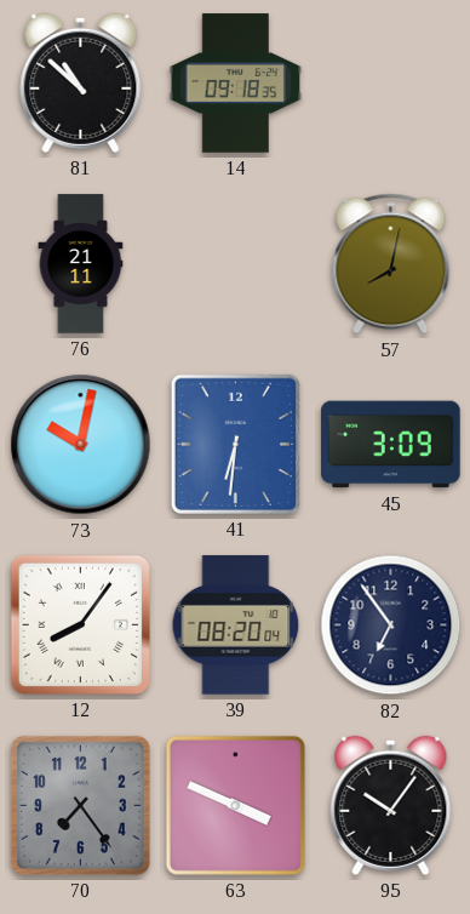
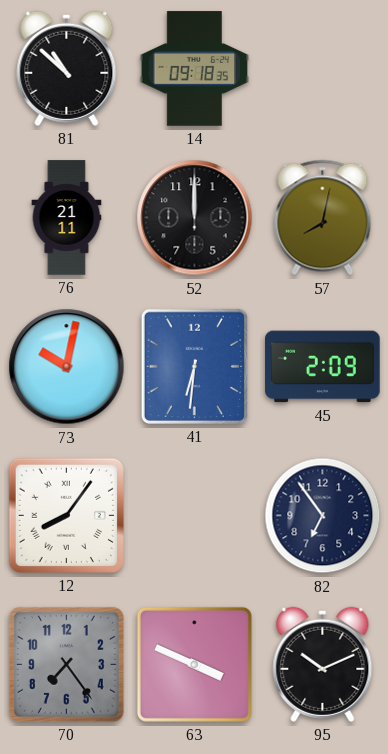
52: none -> 12:00 (195, 218)
45: 3:09 -> 2:09 (323, 367)
39: 08:20 -> none (236, 625)
95: 10:06 -> 10:11 (323, 664)
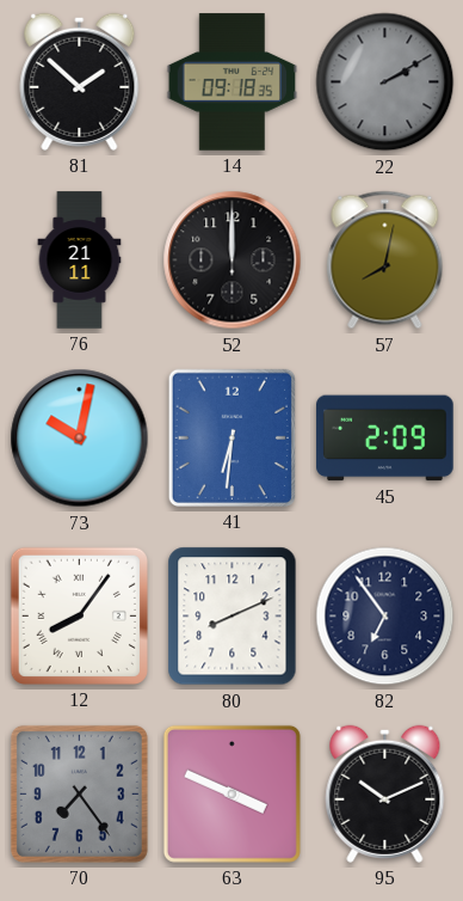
81: 10:52 -> 1:52 (80, 81)
22: none -> 2:10 (385, 82)
80: none -> 8:11 (233, 617)
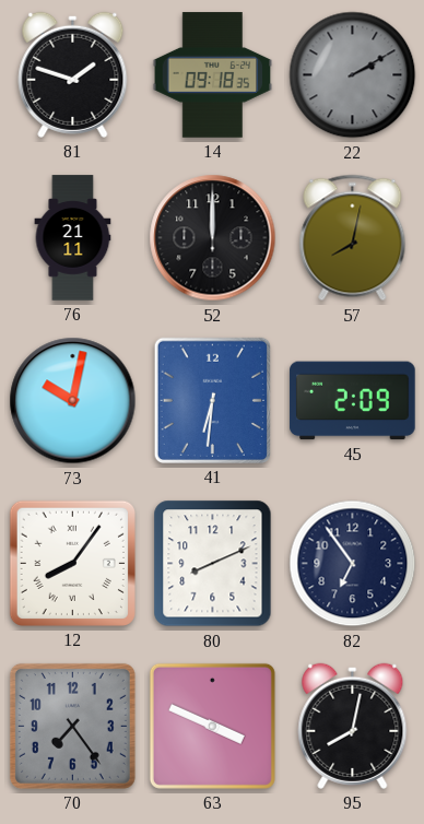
81: 1:52 -> 1:48 (73, 74)
95: 10:11 -> 8:02 (353, 726)
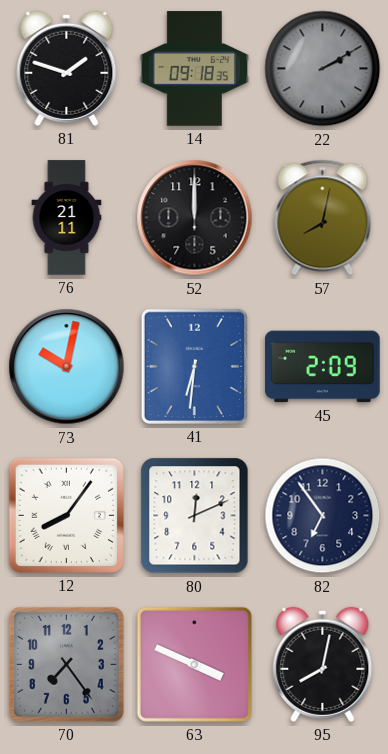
80: 8:11 -> 12:11 (195, 516)
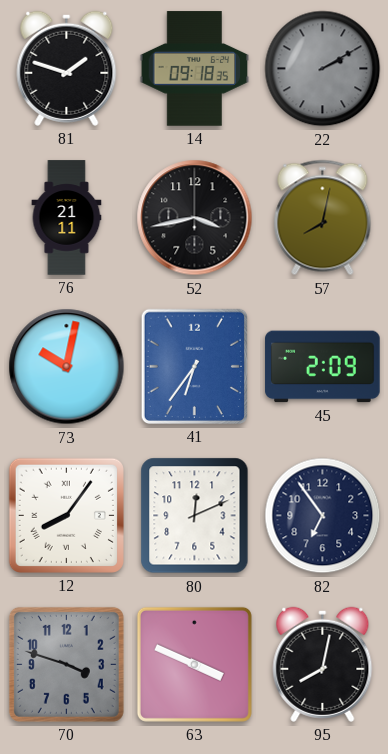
52: 12:00 -> 3:43 (195, 218)
41: 6:31 -> 6:36 (194, 366)
70: 7:24 -> 3:48 (66, 664)
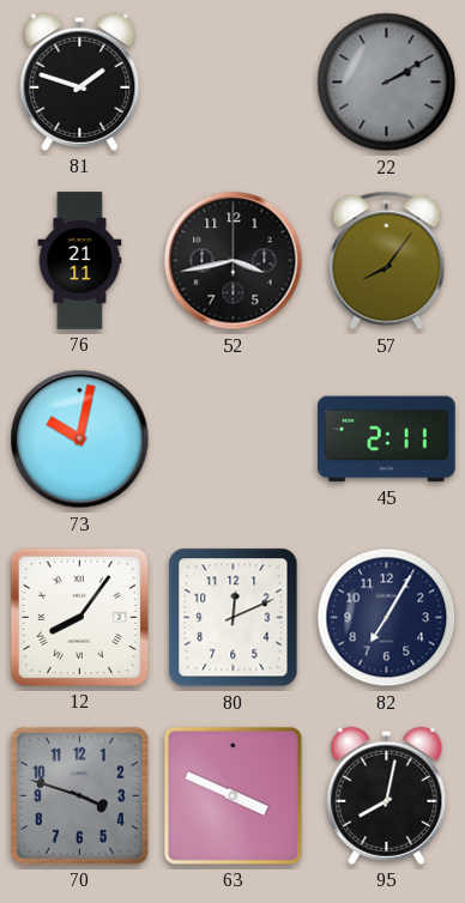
14: 09:18 -> none (195, 69)
57: 8:02 -> 8:06 (387, 261)
41: 6:36 -> none (194, 366)
45: 2:09 -> 2:11 (387, 440)
82: 6:54 -> 7:05 (387, 618)
